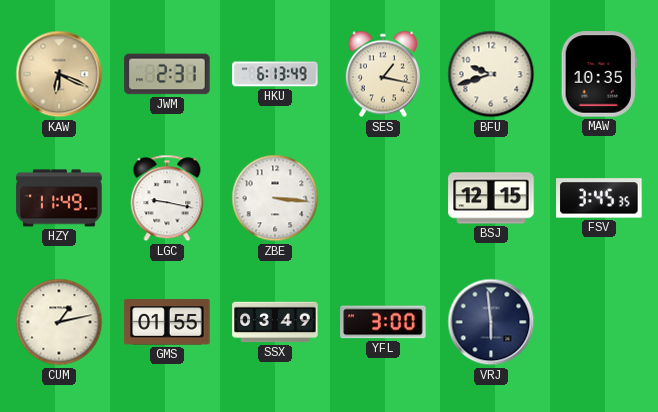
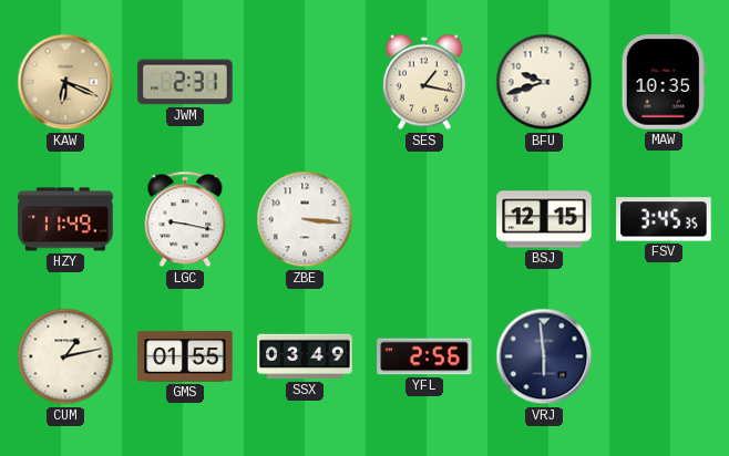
HKU: 6:13 -> none (275, 74)
YFL: 3:00 -> 2:56 (424, 356)
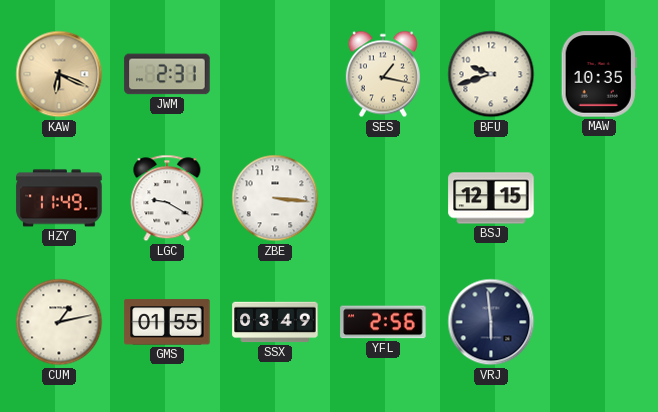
LGC: 9:17 -> 9:20 (167, 198)
FSV: 3:45 -> none (664, 219)
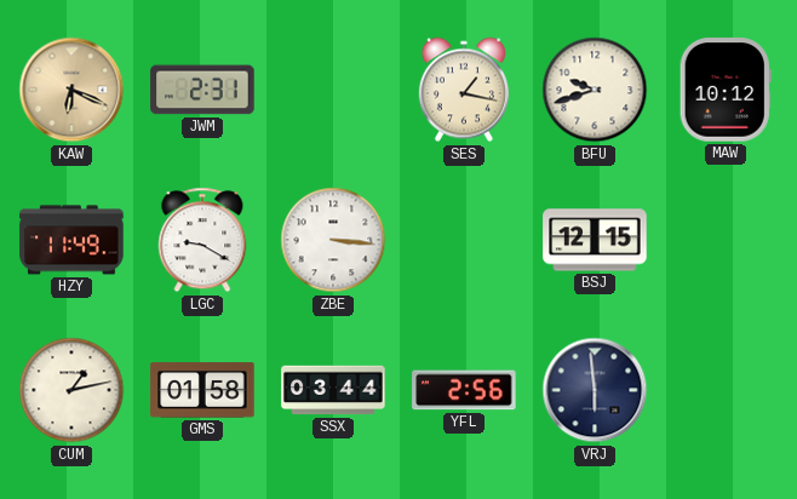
MAW: 10:35 -> 10:12 (726, 90)
GMS: 01:55 -> 01:58 (202, 390)
SSX: 03:49 -> 03:44 (333, 390)
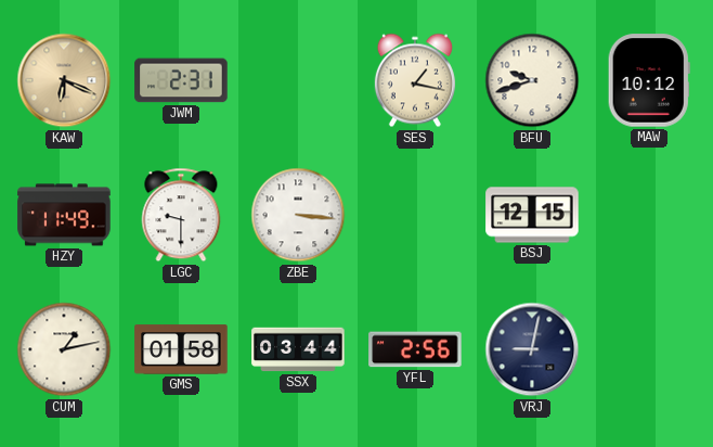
LGC: 9:20 -> 9:30 (181, 215)
VRJ: 5:59 -> 9:02 (532, 349)
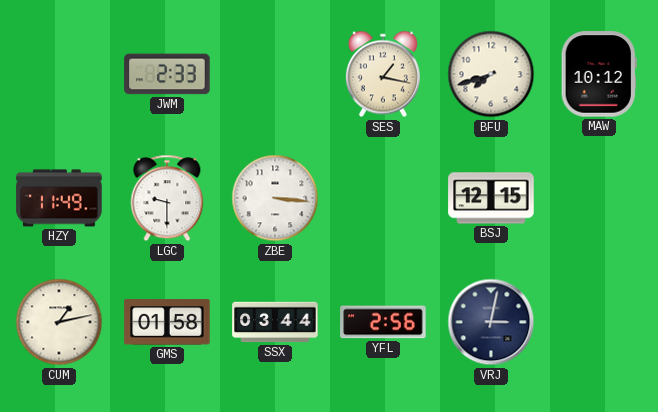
KAW: 6:19 -> none (64, 80)
JWM: 2:31 -> 2:33 (167, 74)
BFU: 9:42 -> 7:42 (491, 74)
VRJ: 9:02 -> 3:02 (491, 322)
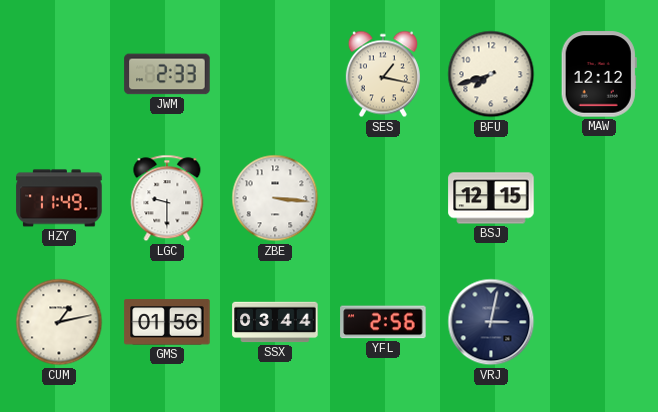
MAW: 10:12 -> 12:12 (599, 74)
GMS: 01:58 -> 01:56 (167, 322)
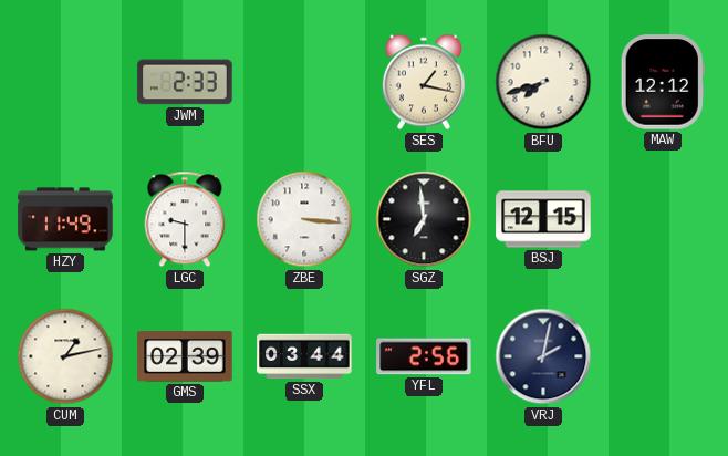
SGZ: none -> 6:59 (424, 219)
GMS: 01:56 -> 02:39 (185, 356)
VRJ: 3:02 -> 2:02 (543, 356)
